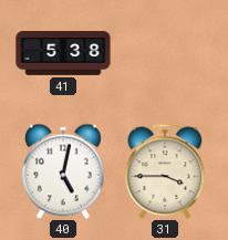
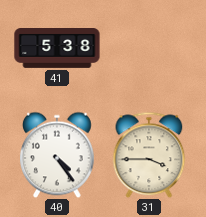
40: 5:02 -> 4:24 (58, 155)
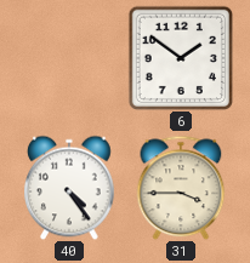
41: 5:38 -> none (57, 49)
6: none -> 1:51 (180, 57)
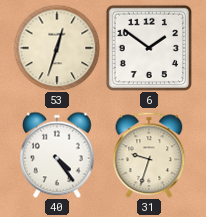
53: none -> 12:33 (57, 48)
31: 3:45 -> 9:33 (149, 155)
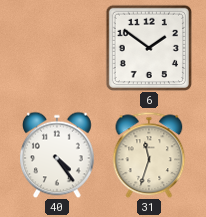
53: 12:33 -> none (57, 48)
31: 9:33 -> 11:33 (149, 155)
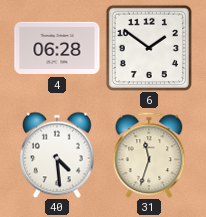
4: none -> 06:28 (57, 48)
40: 4:24 -> 4:29 (58, 155)
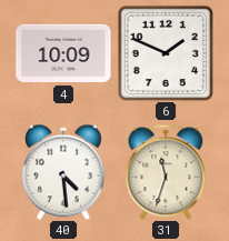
4: 06:28 -> 10:09 (63, 53)
6: 1:51 -> 1:49 (165, 52)
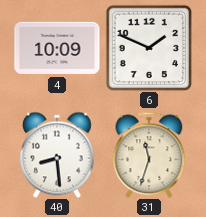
40: 4:29 -> 8:29 (58, 155)
